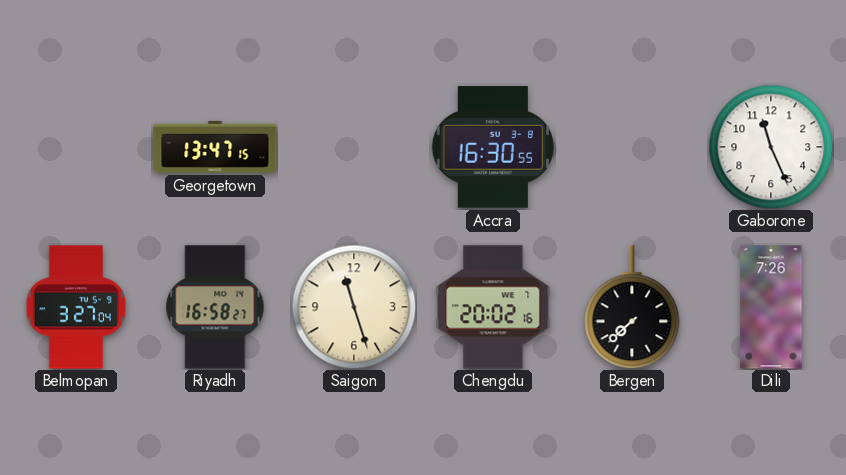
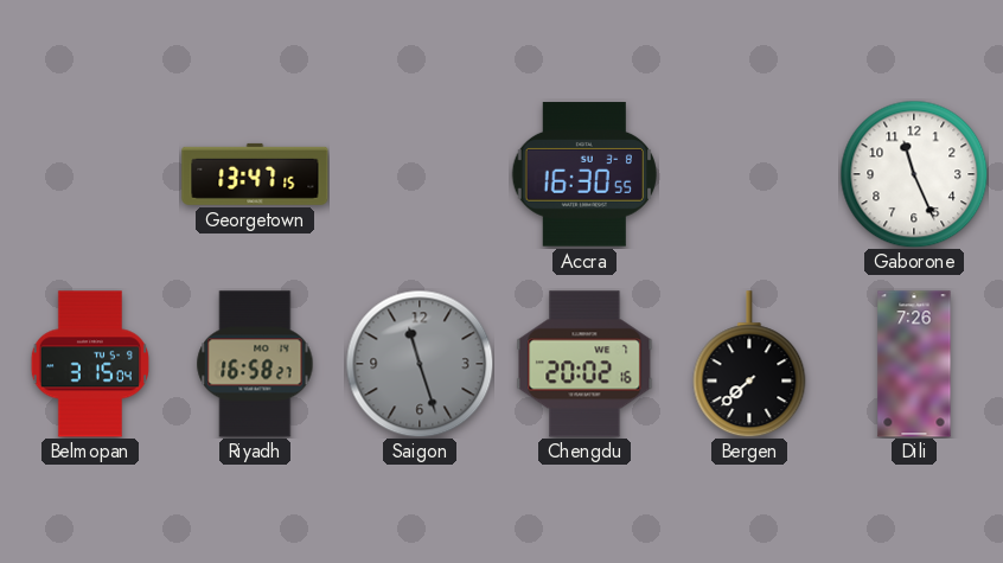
Belmopan: 3:27 -> 3:15 (90, 364)
Saigon dial: cream -> grey (420, 364)
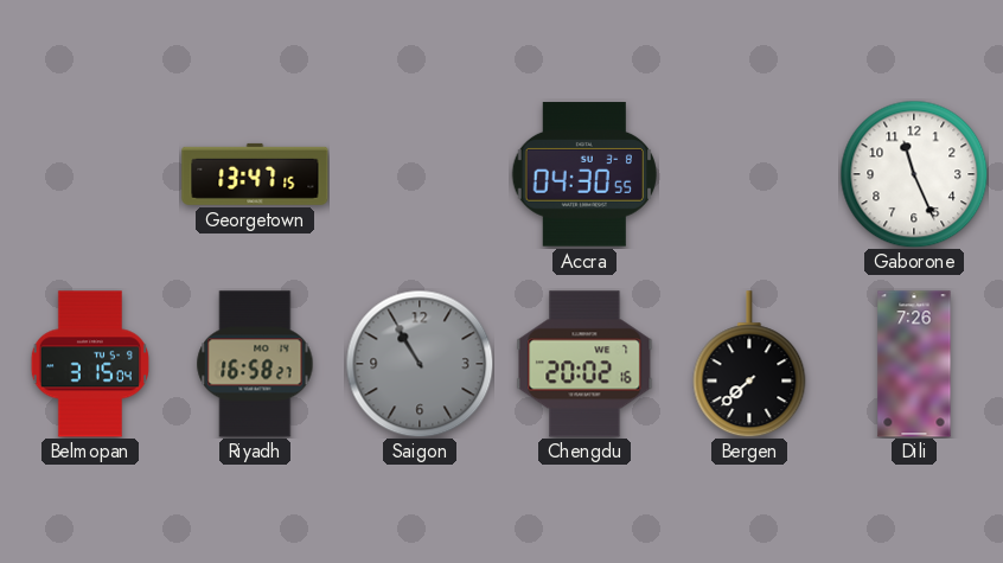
Accra: 16:30 -> 04:30 (583, 174)
Saigon: 11:27 -> 10:55 (420, 364)
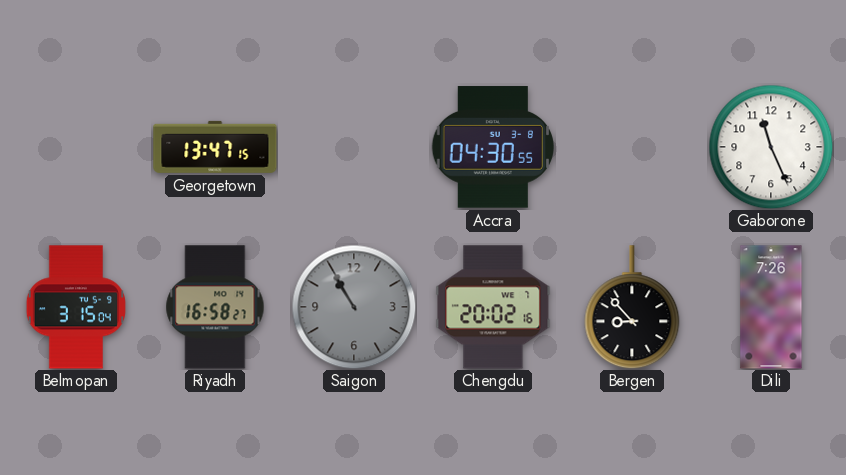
Bergen: 7:38 -> 8:53 (632, 307)
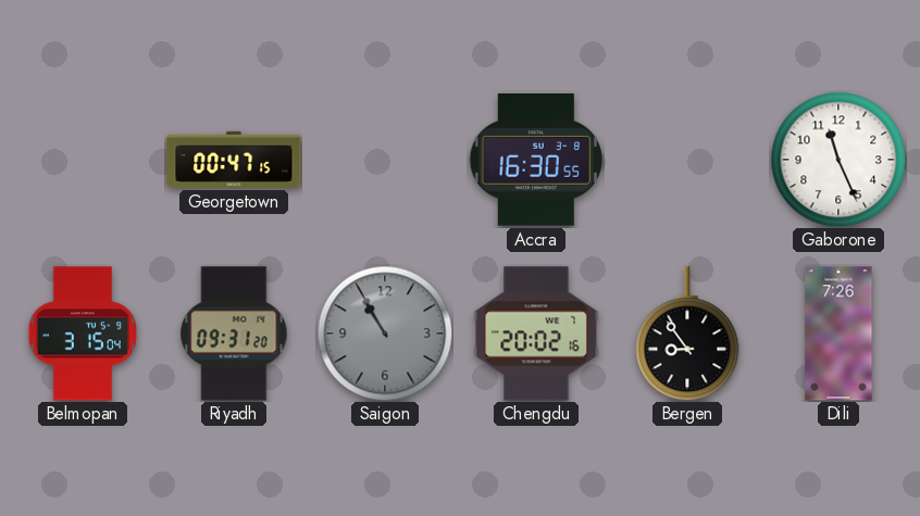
Georgetown: 13:47 -> 00:47 (234, 160)
Accra: 04:30 -> 16:30 (535, 160)
Riyadh: 16:58 -> 09:31 (234, 333)
Bergen: 8:53 -> 8:54 (687, 333)
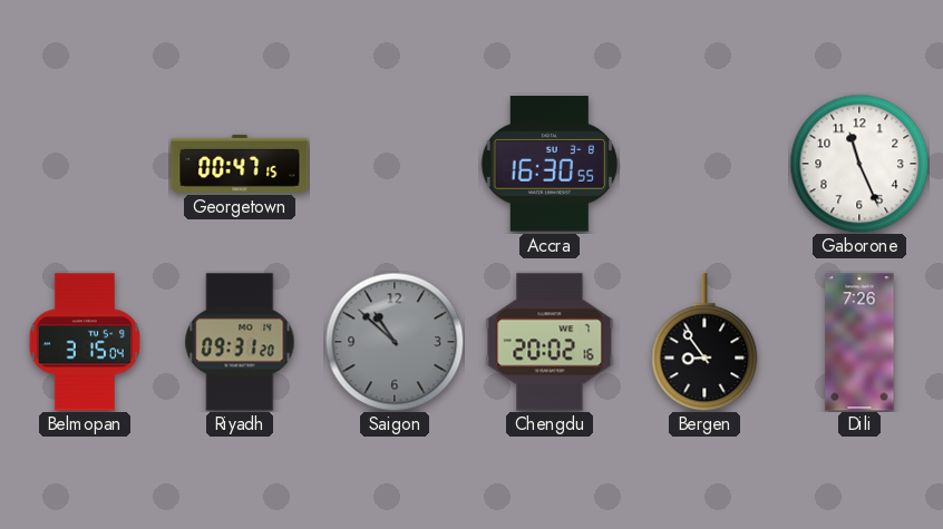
Saigon: 10:55 -> 10:52 (395, 342)
